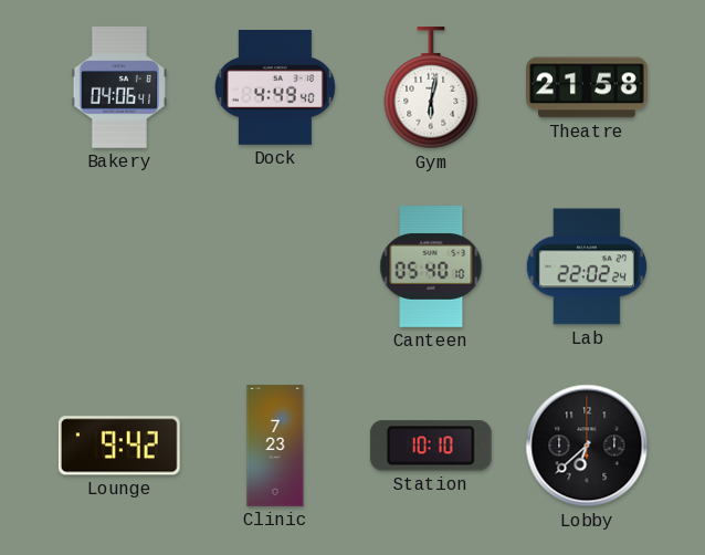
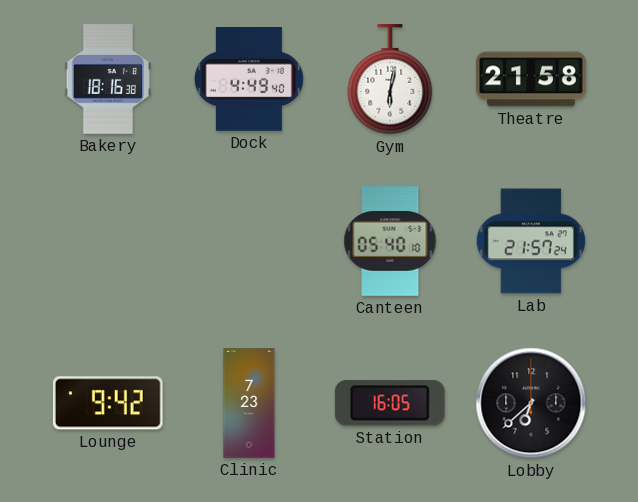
Bakery: 04:06 -> 18:16 (107, 79)
Lab: 22:02 -> 21:57 (530, 241)
Station: 10:10 -> 16:05 (390, 403)
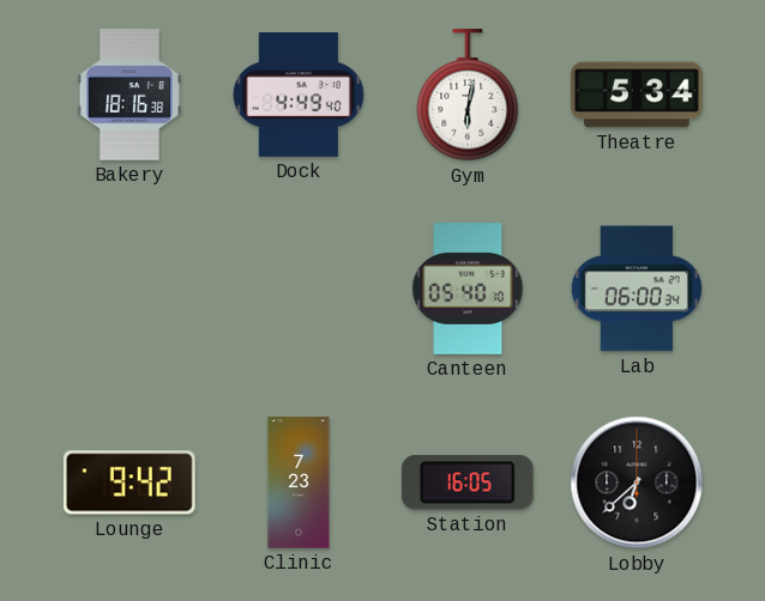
Theatre: 21:58 -> 5:34 (637, 95)
Lab: 21:57 -> 06:00 (636, 289)
